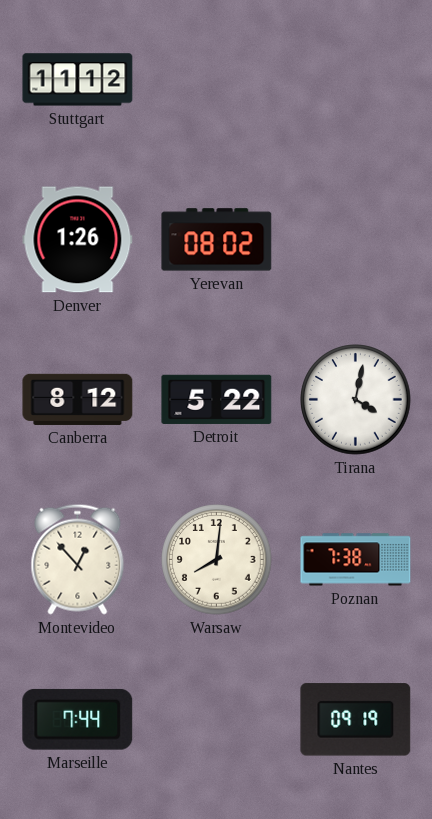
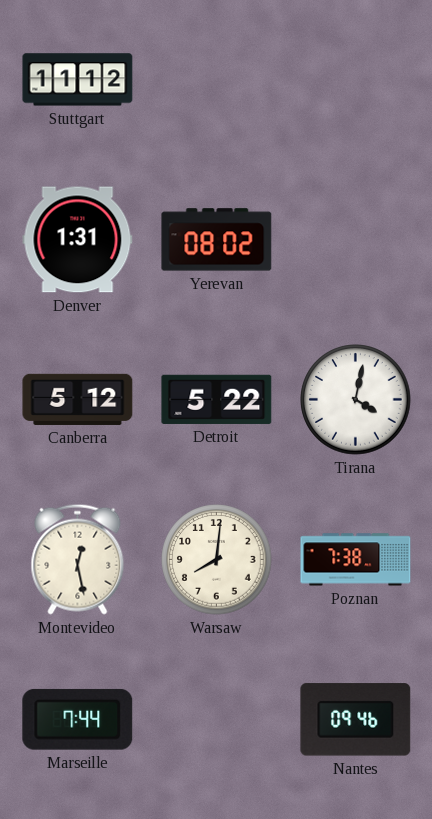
Denver: 1:26 -> 1:31 (78, 240)
Canberra: 8:12 -> 5:12 (78, 399)
Montevideo: 12:53 -> 12:28 (78, 559)
Nantes: 09:19 -> 09:46 (356, 720)
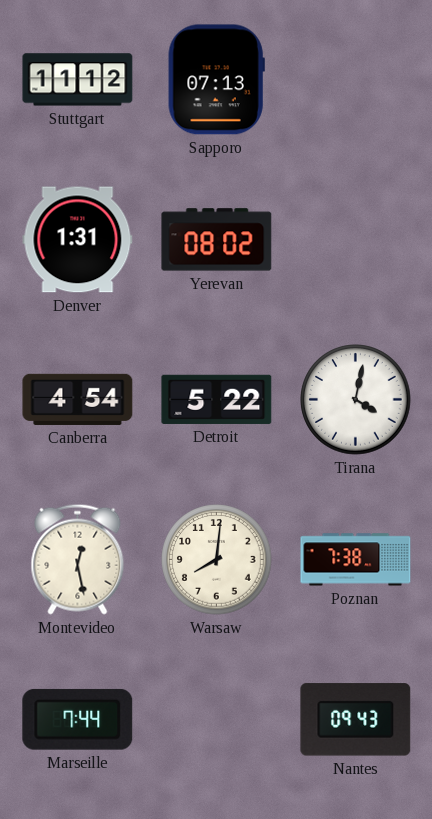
Sapporo: none -> 07:13 (216, 80)
Canberra: 5:12 -> 4:54 (78, 399)
Nantes: 09:46 -> 09:43 (356, 720)
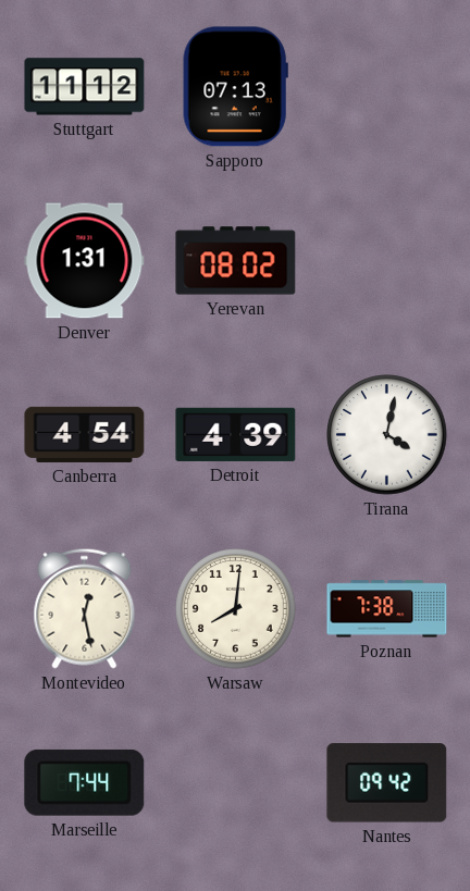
Detroit: 5:22 -> 4:39 (236, 434)
Nantes: 09:43 -> 09:42 (387, 783)
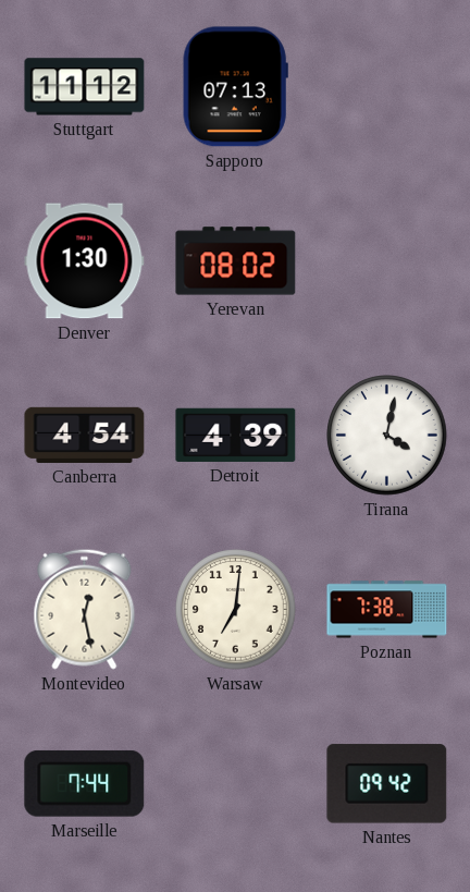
Denver: 1:31 -> 1:30 (85, 261)
Warsaw: 8:01 -> 7:01 (236, 610)
